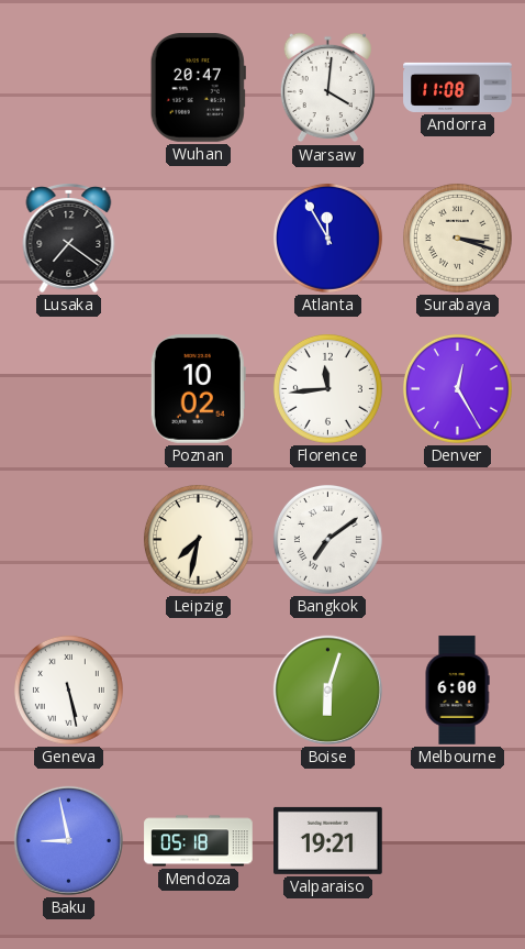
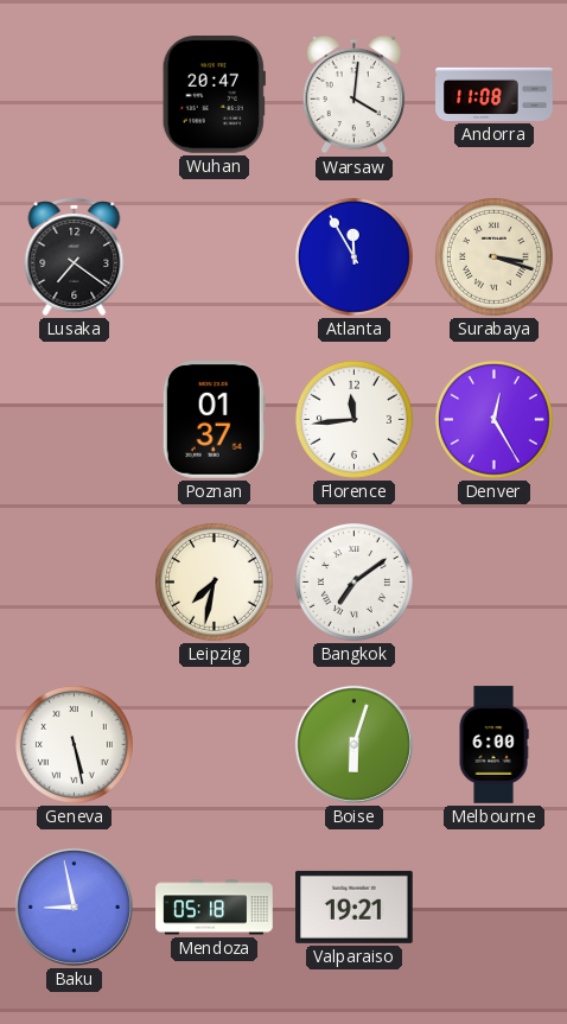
Poznan: 10:02 -> 01:37 (214, 420)
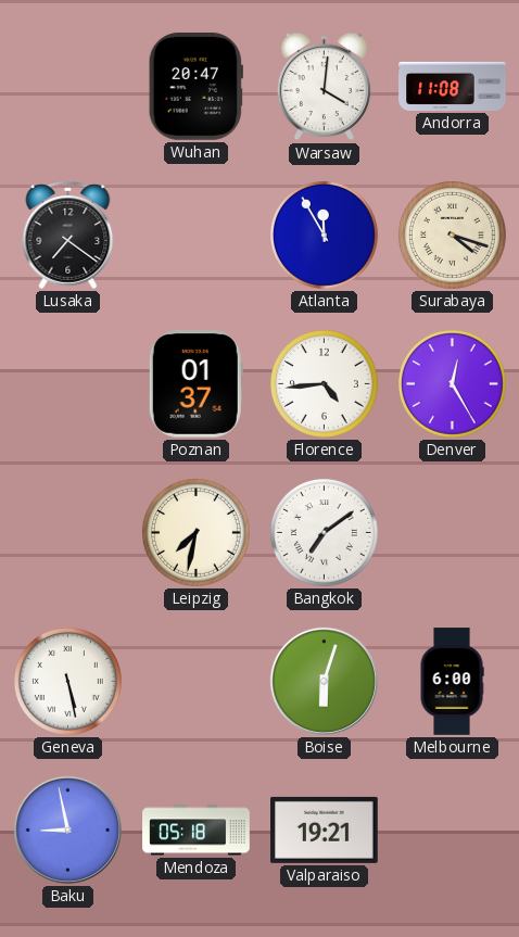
Surabaya: 3:18 -> 4:18 (452, 235)
Florence: 11:44 -> 4:44 (324, 383)
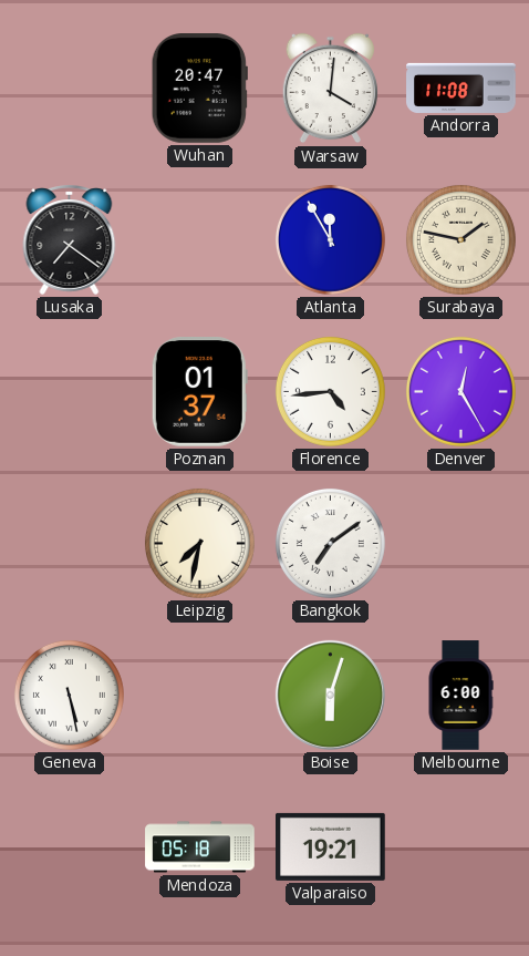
Surabaya: 4:18 -> 1:47 (460, 239)
Baku: 8:58 -> none (67, 830)
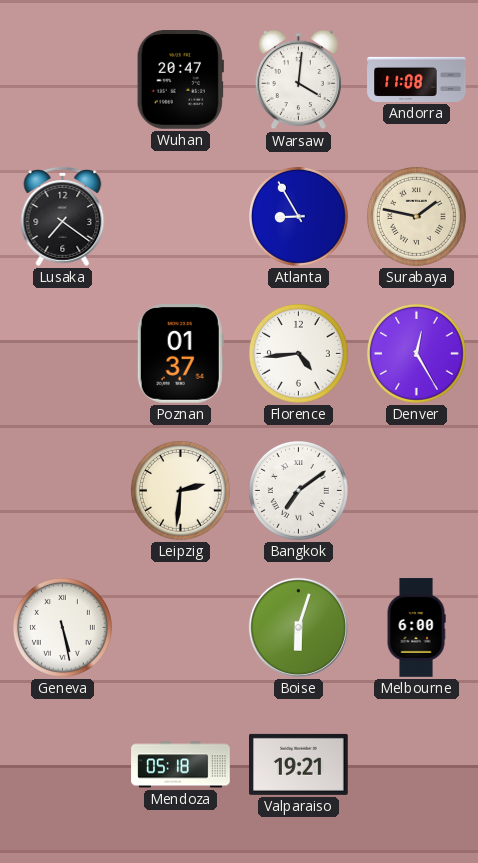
Atlanta: 11:55 -> 8:55 (298, 216)
Leipzig: 7:32 -> 2:31 (180, 490)
